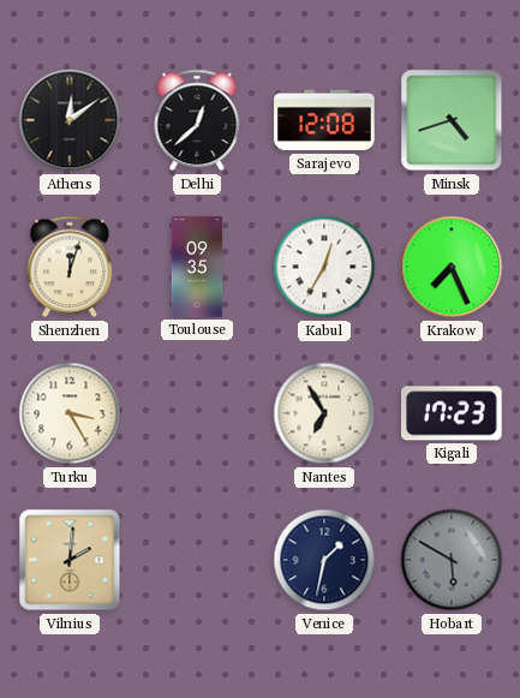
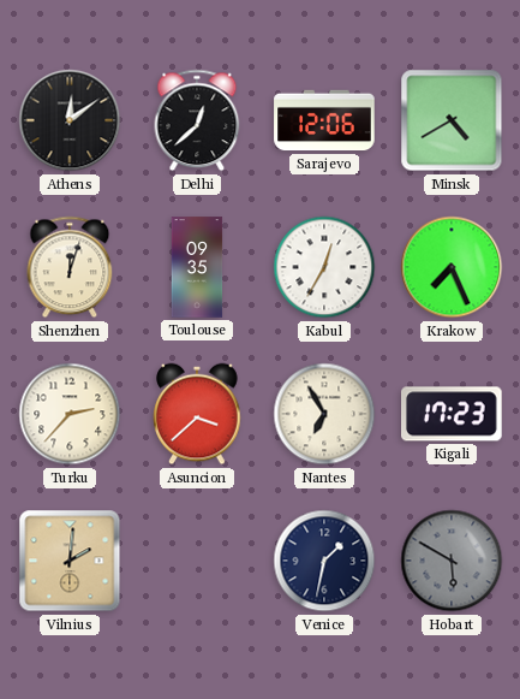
Sarajevo: 12:08 -> 12:06 (324, 120)
Minsk: 4:42 -> 4:40 (452, 120)
Turku: 3:25 -> 2:37 (70, 414)
Asuncion: none -> 3:38 (197, 414)
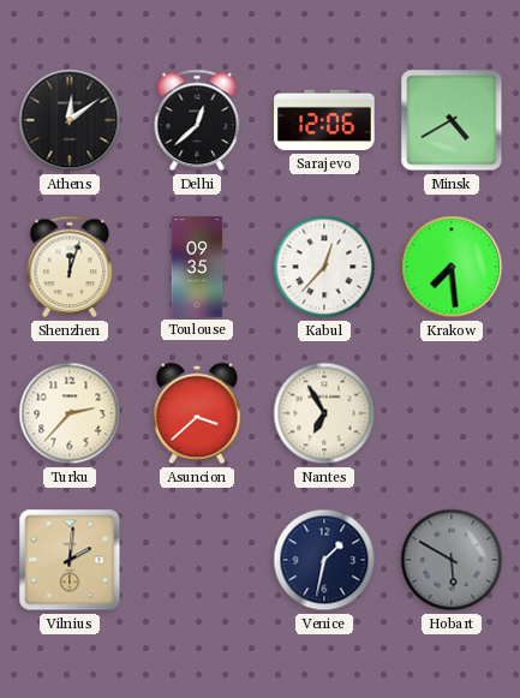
Kabul: 12:35 -> 12:37 (324, 267)
Krakow: 7:26 -> 7:29 (452, 267)
Kigali: 17:23 -> none (453, 414)
